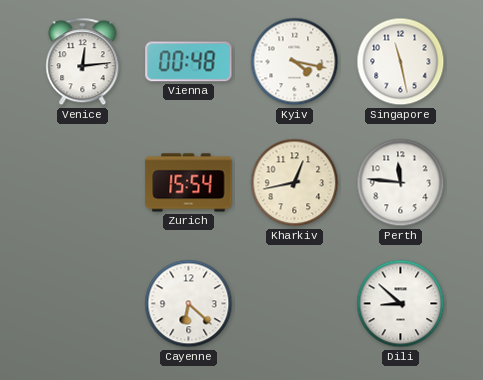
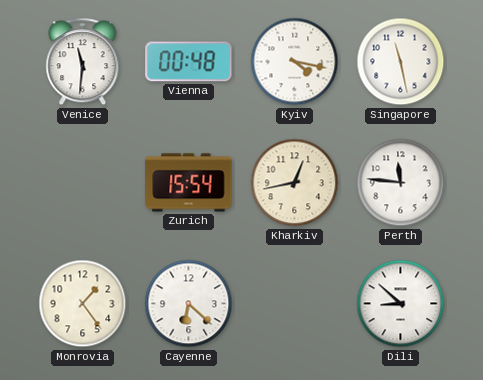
Venice: 12:14 -> 11:31 (83, 62)
Monrovia: none -> 1:24 (83, 304)
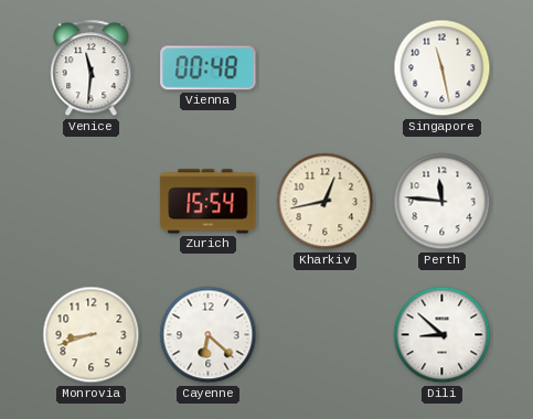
Kyiv: 4:17 -> none (295, 62)
Monrovia: 1:24 -> 8:42 (92, 335)
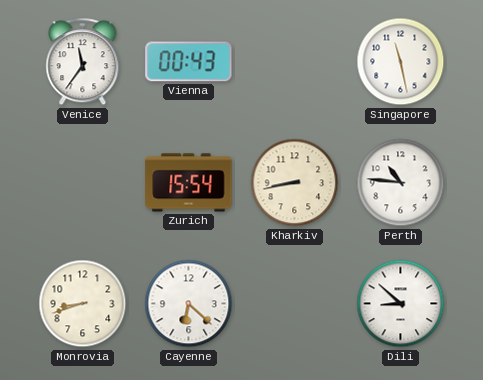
Venice: 11:31 -> 11:36 (83, 62)
Vienna: 00:48 -> 00:43 (189, 62)
Kharkiv: 12:43 -> 8:43 (295, 183)
Perth: 11:46 -> 10:46 (401, 183)
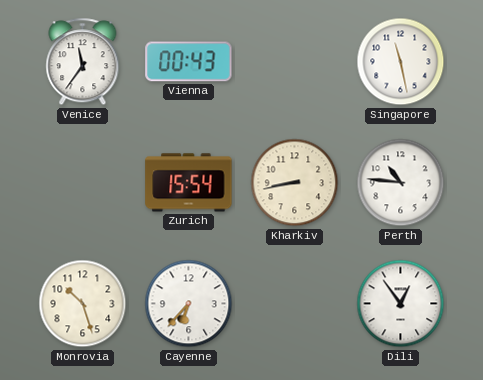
Monrovia: 8:42 -> 10:27 (83, 304)
Cayenne: 6:22 -> 6:37 (189, 304)
Dili: 8:52 -> 12:54 (401, 304)
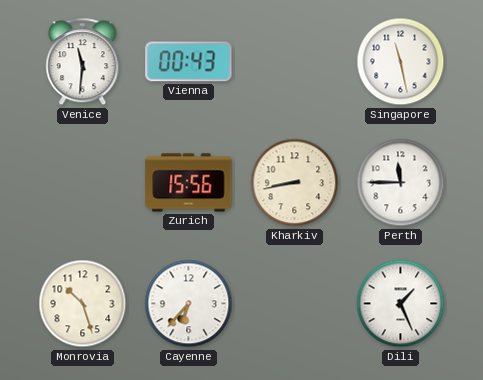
Venice: 11:36 -> 11:31 (83, 62)
Zurich: 15:54 -> 15:56 (189, 183)
Perth: 10:46 -> 11:45 (401, 183)
Dili: 12:54 -> 1:26 (401, 304)
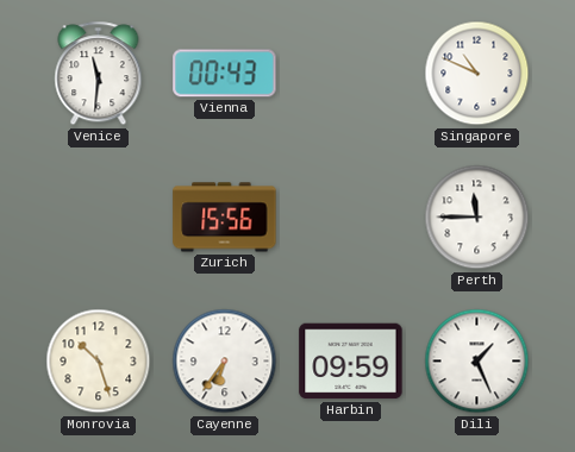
Singapore: 11:28 -> 10:49 (477, 74)
Kharkiv: 8:43 -> none (295, 183)
Cayenne: 6:37 -> 6:36 (225, 362)
Harbin: none -> 09:59 (351, 362)
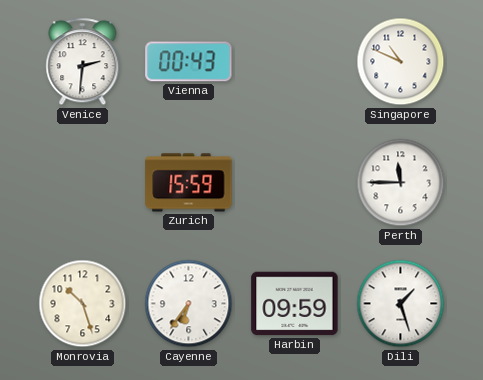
Venice: 11:31 -> 2:31 (83, 62)
Zurich: 15:56 -> 15:59 (189, 183)
Dili: 1:26 -> 1:27 (401, 304)
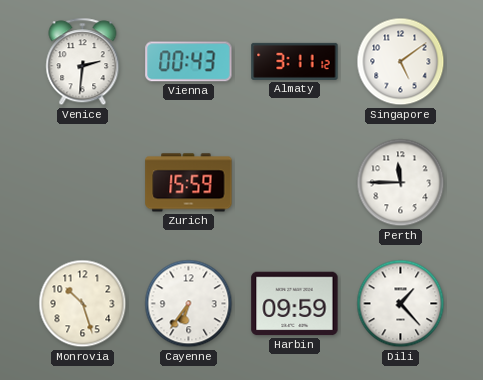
Almaty: none -> 3:11 (295, 61)
Singapore: 10:49 -> 5:09 (401, 62)
Dili: 1:27 -> 1:23 (401, 304)
